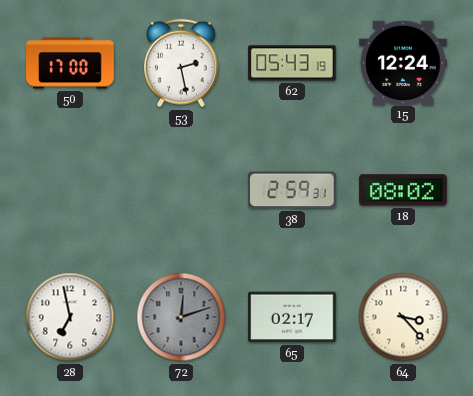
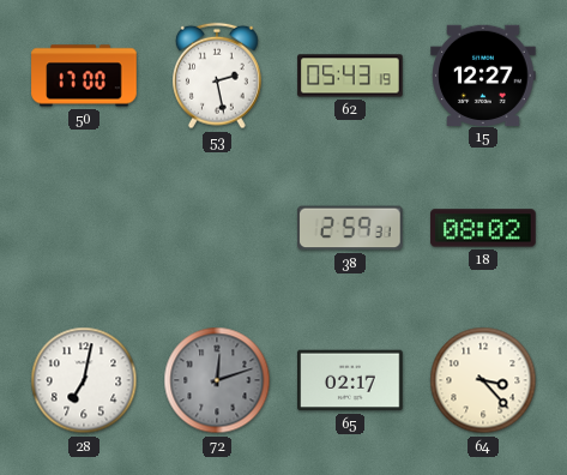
15: 12:24 -> 12:27 (483, 74)
28: 6:58 -> 7:02 (84, 380)
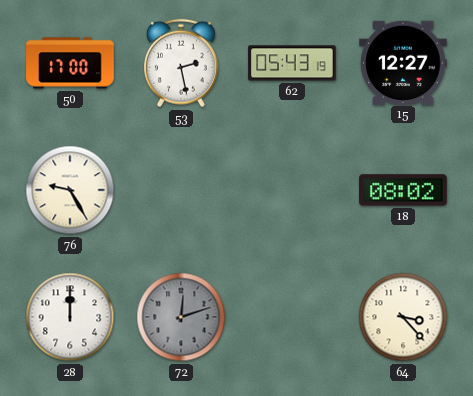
76: none -> 9:25 (70, 190)
38: 2:59 -> none (351, 228)
28: 7:02 -> 12:00 (70, 317)
65: 02:17 -> none (350, 380)
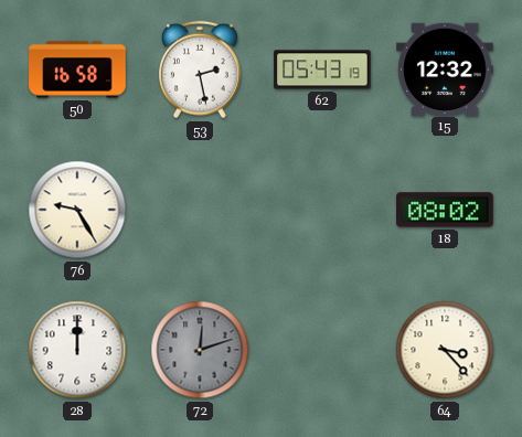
50: 17:00 -> 16:58 (77, 70)
15: 12:27 -> 12:32 (445, 68)
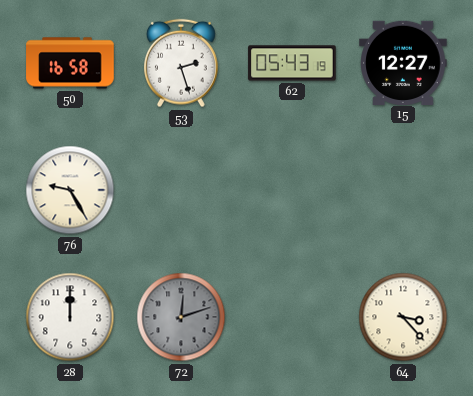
53: 2:28 -> 2:27 (182, 63)
15: 12:32 -> 12:27 (403, 62)
18: 08:02 -> none (445, 210)
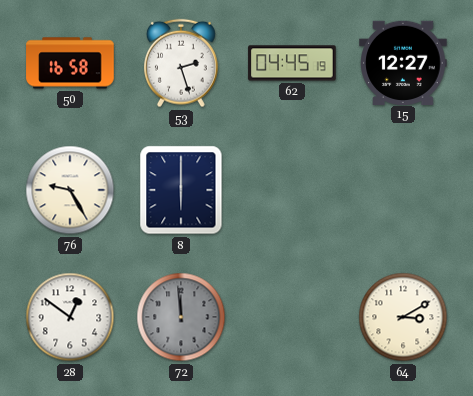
62: 05:43 -> 04:45 (292, 63)
8: none -> 6:00 (181, 190)
28: 12:00 -> 12:51 (70, 317)
72: 12:12 -> 11:59 (181, 317)
64: 3:23 -> 3:10 (403, 317)
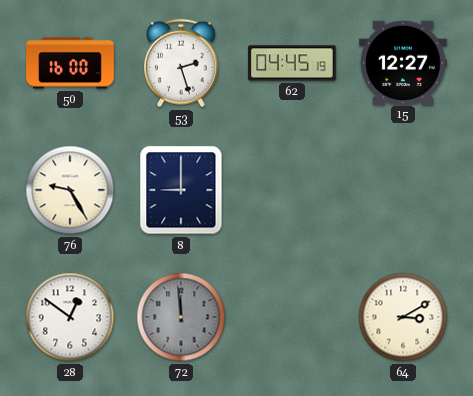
50: 16:58 -> 16:00 (70, 63)
8: 6:00 -> 9:00 (181, 190)
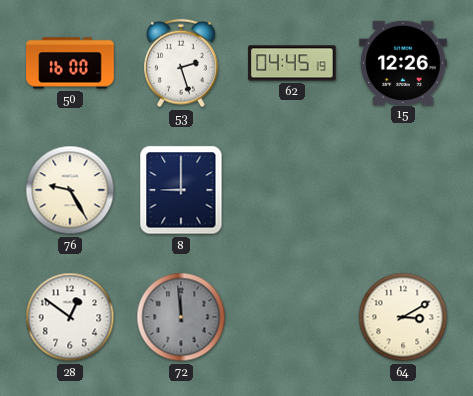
15: 12:27 -> 12:26 (403, 62)
